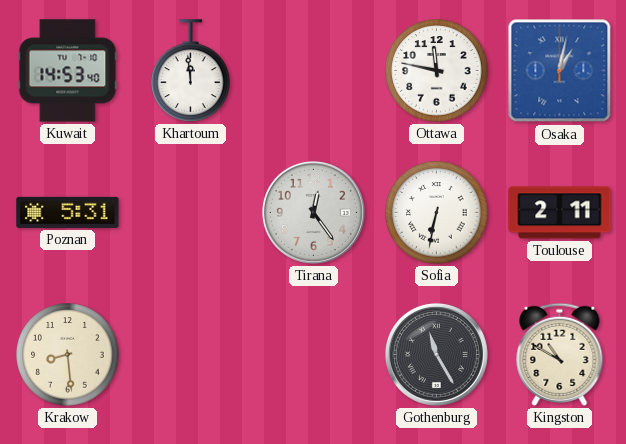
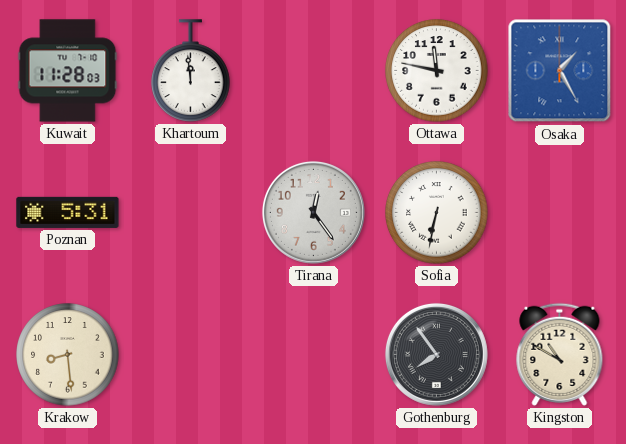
Kuwait: 14:53 -> 11:28 (68, 71)
Osaka: 1:02 -> 1:25 (560, 71)
Toulouse: 2:11 -> none (560, 213)
Gothenburg: 11:25 -> 7:54 (436, 354)
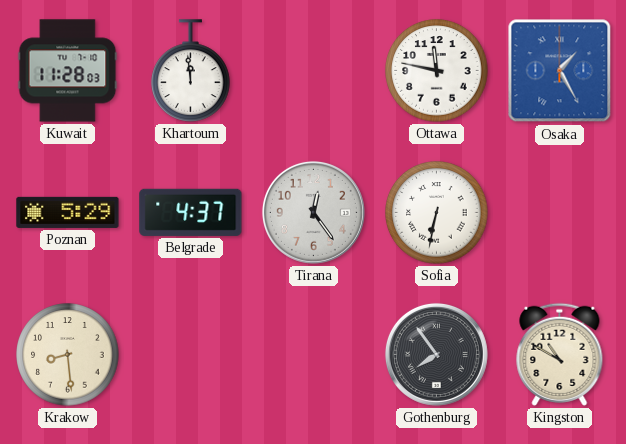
Poznan: 5:31 -> 5:29 (68, 212)
Belgrade: none -> 4:37 (191, 212)
